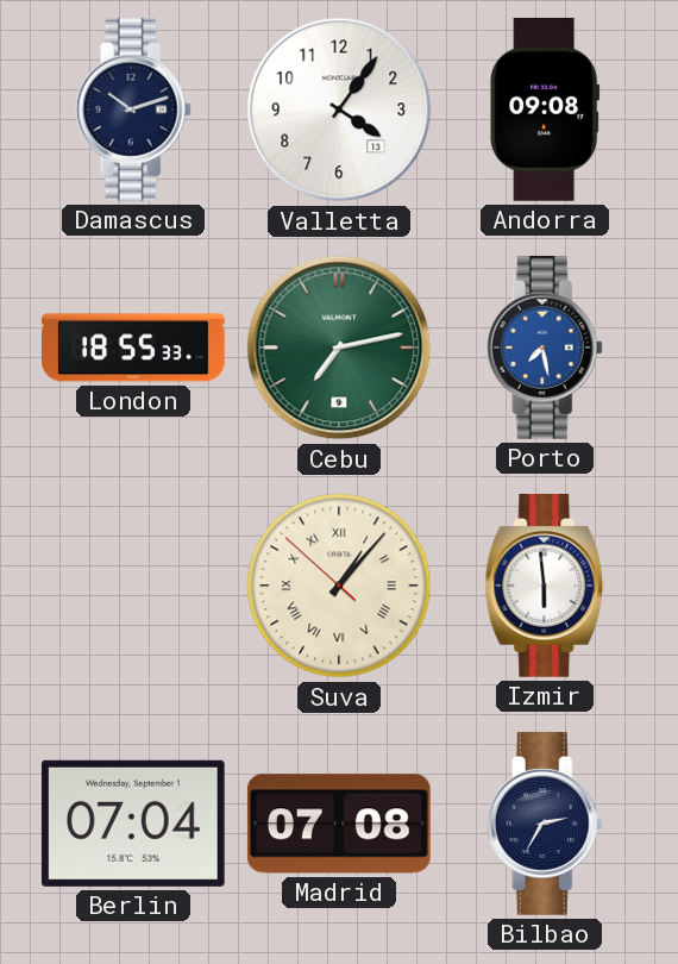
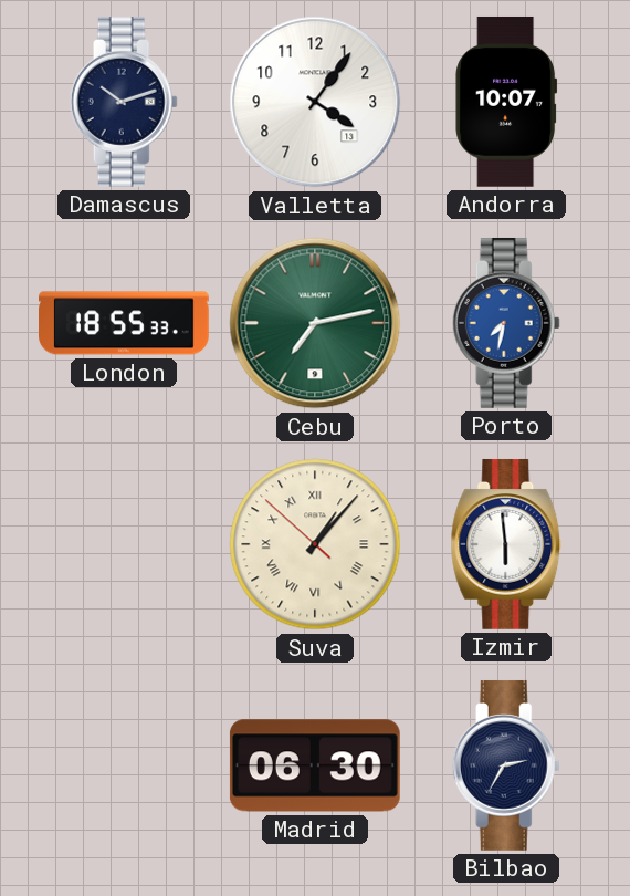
Andorra: 09:08 -> 10:07 (506, 102)
Porto: 7:28 -> 7:32 (506, 323)
Berlin: 07:04 -> none (133, 824)
Madrid: 07:08 -> 06:30 (315, 765)
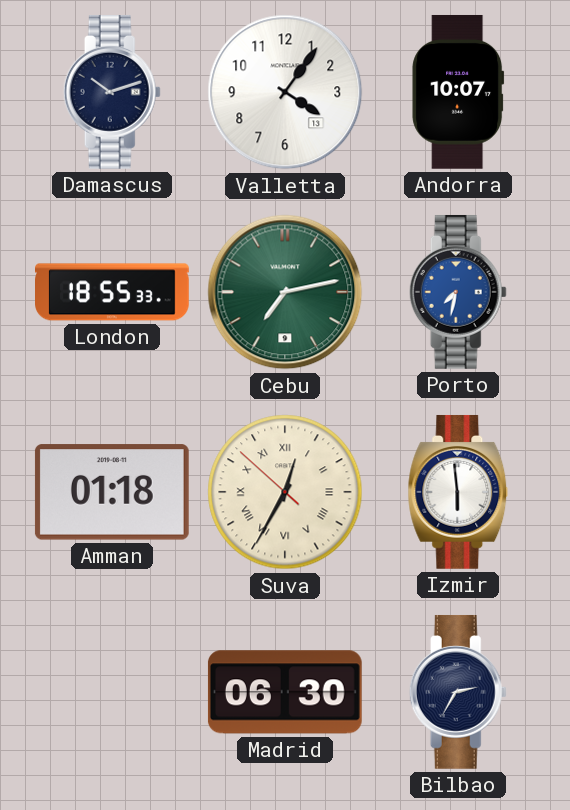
Amman: none -> 01:18 (112, 492)
Suva: 1:06 -> 12:34 (285, 492)
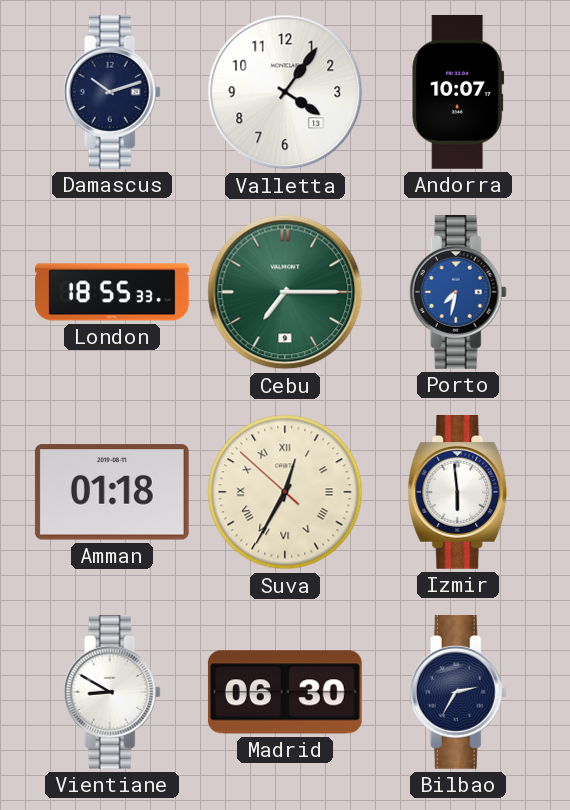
Cebu: 7:13 -> 7:15 (285, 292)
Vientiane: none -> 8:50 (112, 692)
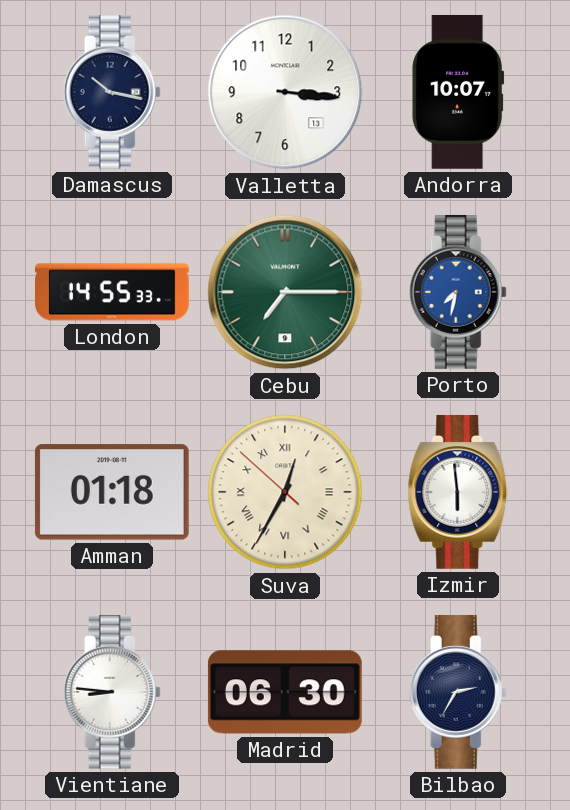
Damascus: 10:12 -> 10:17 (112, 92)
Valletta: 4:06 -> 3:16 (285, 92)
London: 18:55 -> 14:55 (113, 292)
Vientiane: 8:50 -> 8:46 (112, 692)
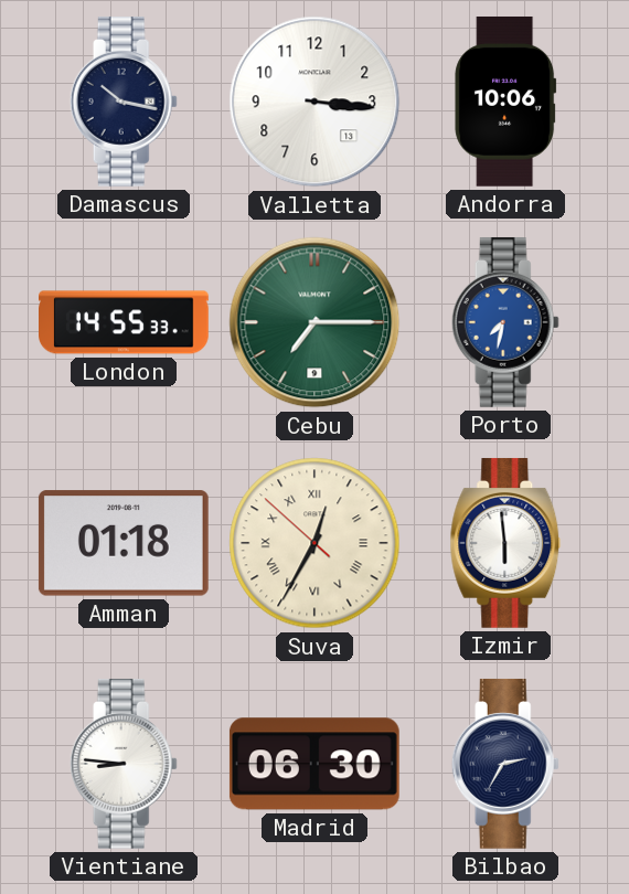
Andorra: 10:07 -> 10:06 (505, 102)
